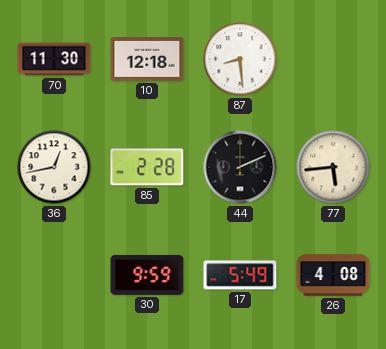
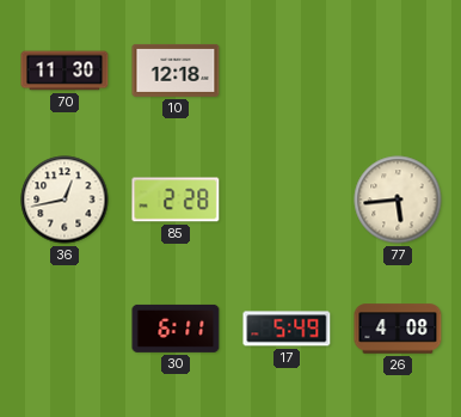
87: 8:29 -> none (240, 59)
44: 2:11 -> none (240, 167)
30: 9:59 -> 6:11 (176, 329)
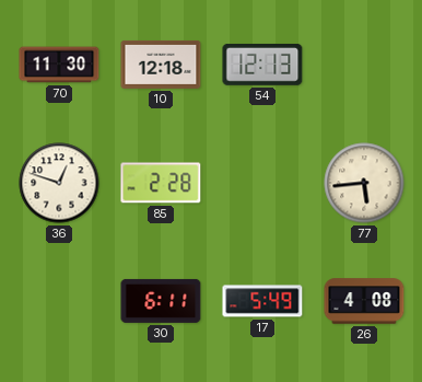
54: none -> 12:13 (262, 65)
36: 12:43 -> 12:48 (59, 183)
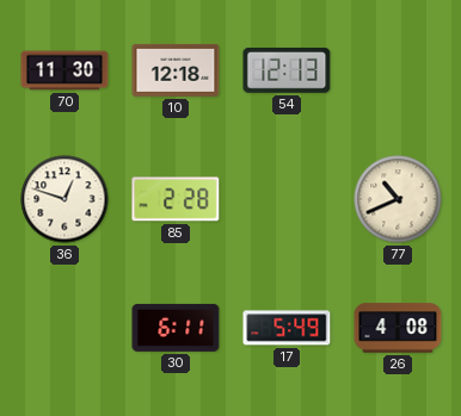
77: 5:44 -> 10:41 (398, 199)
